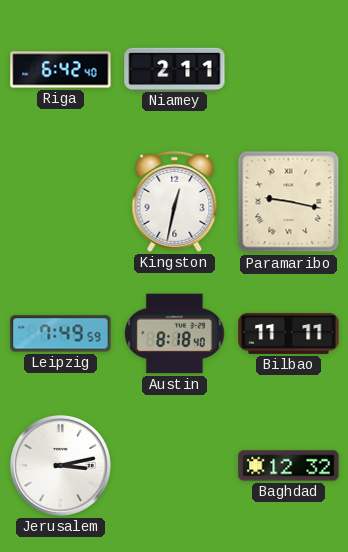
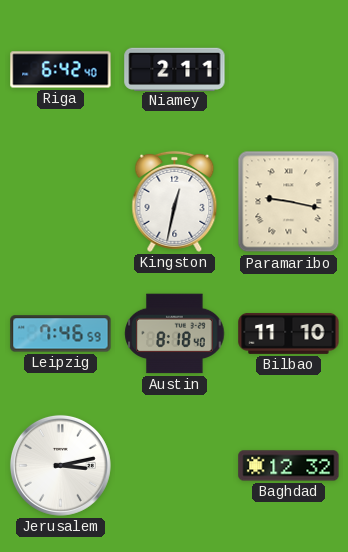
Leipzig: 7:49 -> 7:46 (61, 334)
Bilbao: 11:11 -> 11:10 (289, 333)
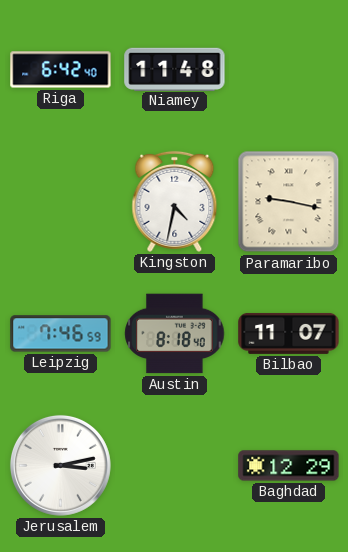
Niamey: 2:11 -> 11:48 (175, 69)
Kingston: 12:32 -> 4:32 (175, 201)
Bilbao: 11:10 -> 11:07 (289, 333)
Baghdad: 12:32 -> 12:29 (289, 466)
